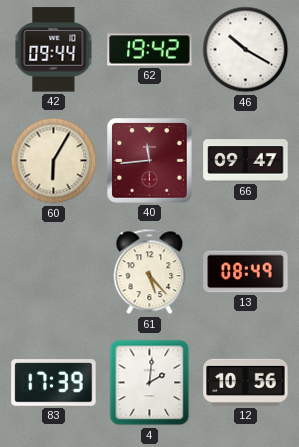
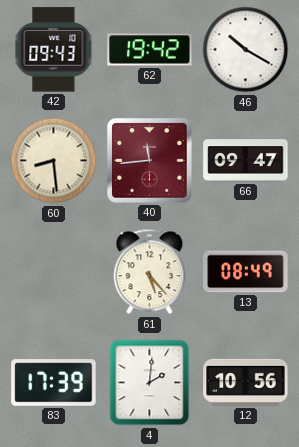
42: 09:44 -> 09:43 (54, 50)
60: 6:05 -> 8:29 (54, 161)
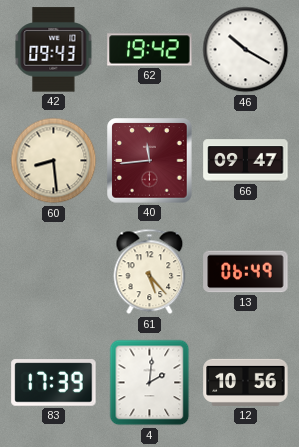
13: 08:49 -> 06:49 (246, 272)
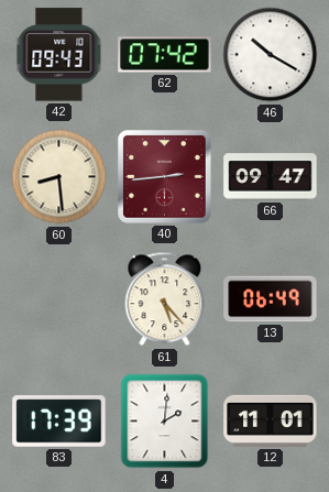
62: 19:42 -> 07:42 (165, 55)
40: 11:44 -> 2:44 (165, 177)
12: 10:56 -> 11:01 (271, 420)
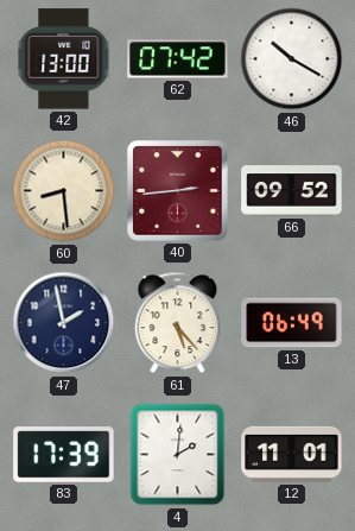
42: 09:43 -> 13:00 (64, 59)
66: 09:47 -> 09:52 (292, 191)
47: none -> 1:58 (64, 323)
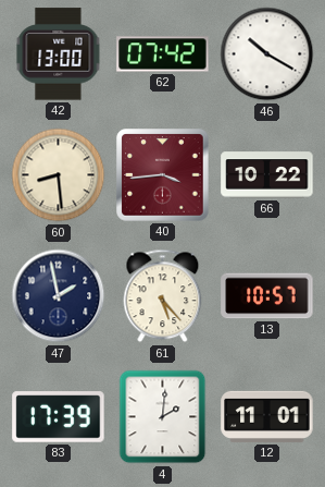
40: 2:44 -> 3:44 (163, 175)
66: 09:52 -> 10:22 (267, 175)
13: 06:49 -> 10:57 (267, 296)
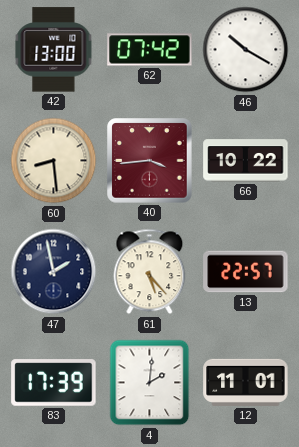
13: 10:57 -> 22:57 (246, 272)
